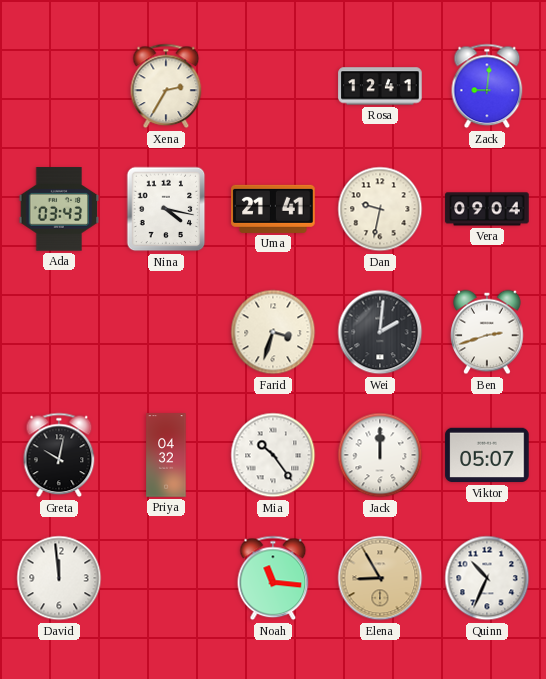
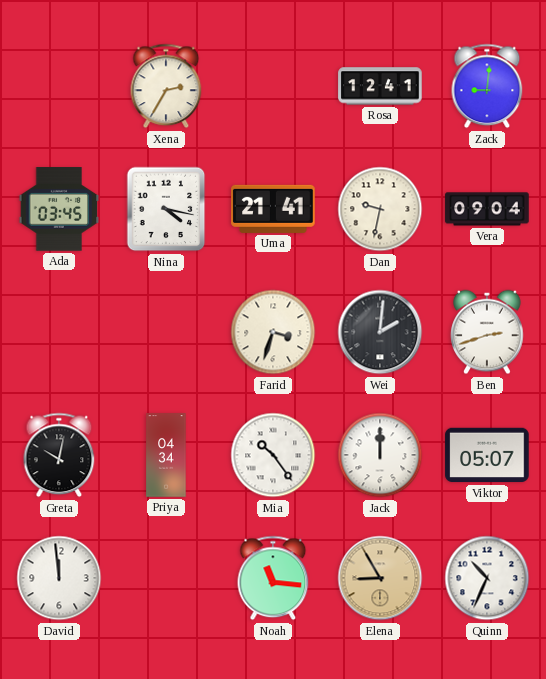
Ada: 03:43 -> 03:45 (59, 209)
Priya: 04:32 -> 04:34 (166, 455)
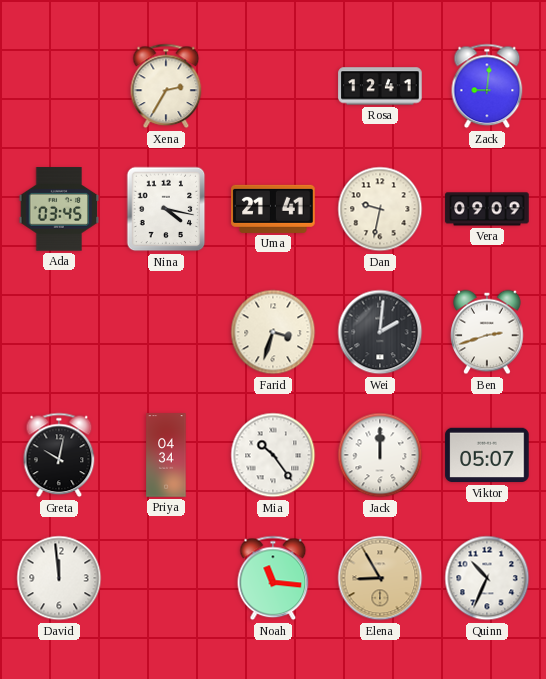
Vera: 09:04 -> 09:09 (487, 209)
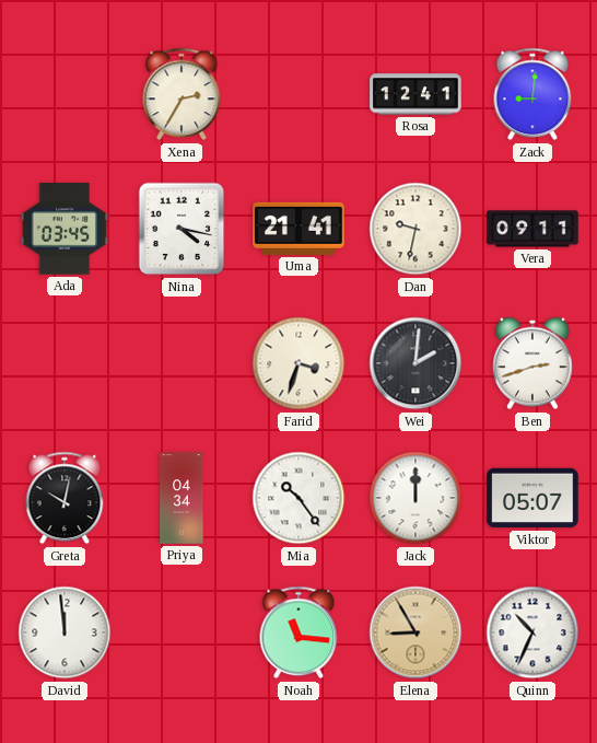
Vera: 09:09 -> 09:11 (532, 229)
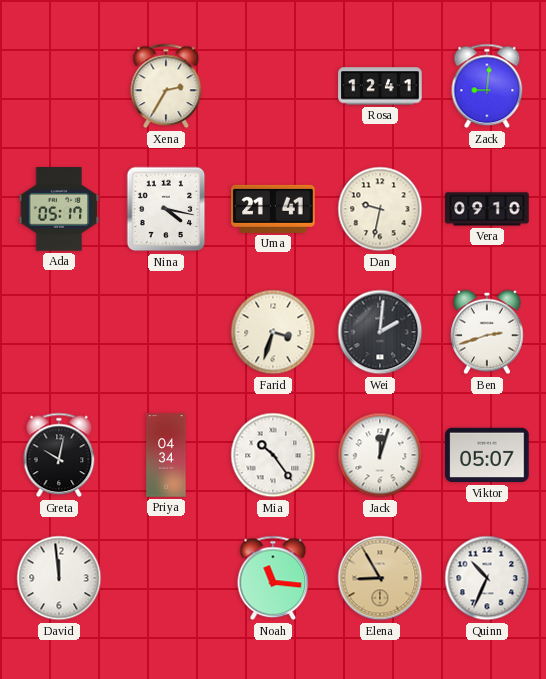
Ada: 03:45 -> 05:17 (59, 209)
Vera: 09:11 -> 09:10 (487, 209)
Jack: 12:00 -> 12:03 (380, 455)
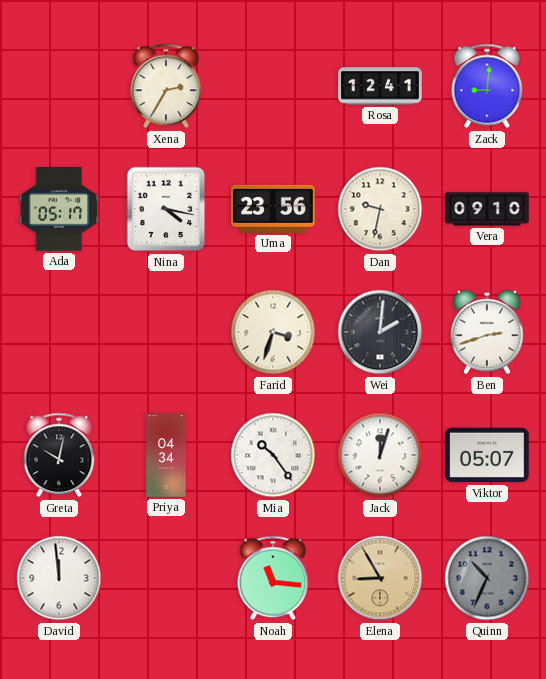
Uma: 21:41 -> 23:56 (273, 209)
Quinn dial: white -> grey (487, 578)
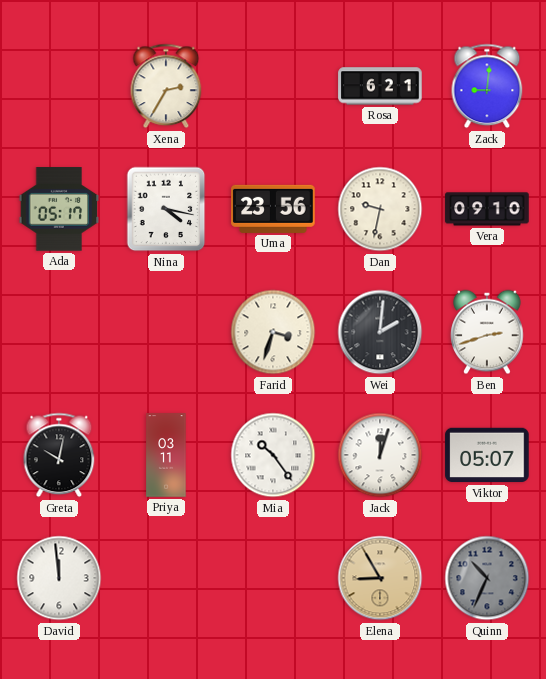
Rosa: 12:41 -> 6:21 (380, 86)
Priya: 04:34 -> 03:11 (166, 455)
Noah: 11:16 -> none (273, 578)
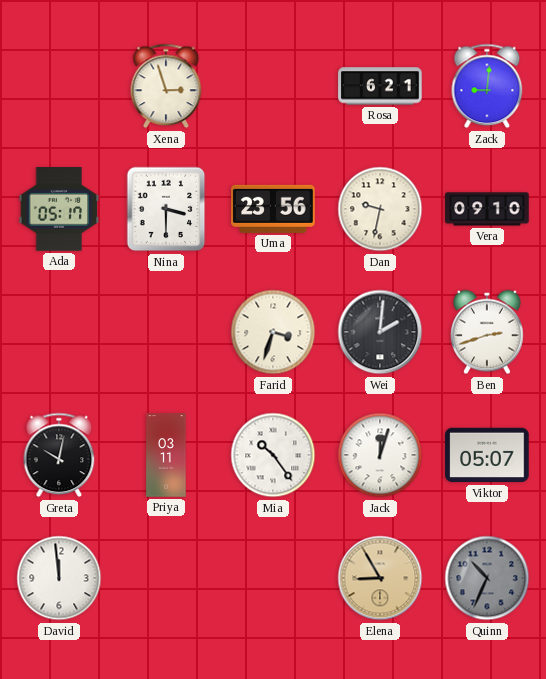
Xena: 2:35 -> 2:57 (166, 86)
Nina: 4:17 -> 3:30 (166, 209)
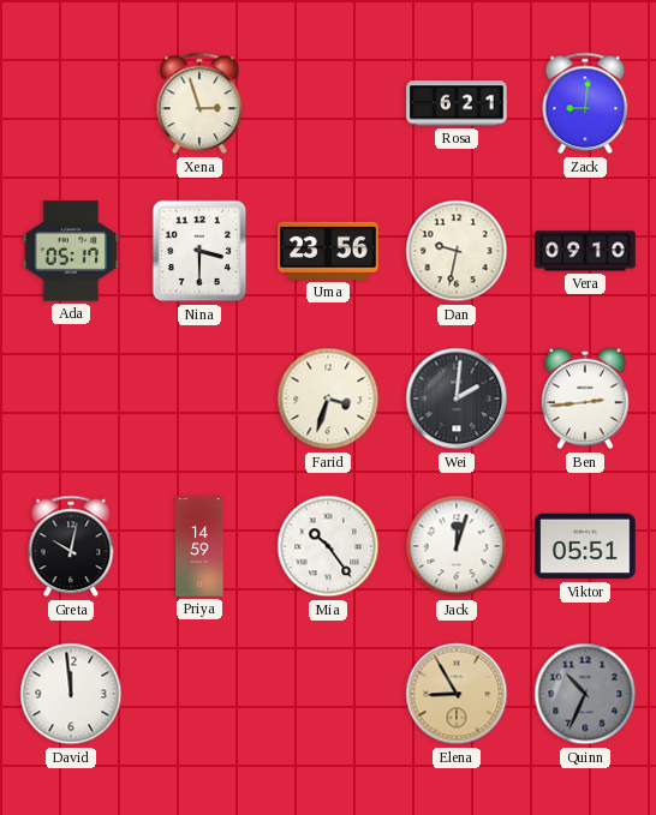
Ben: 2:42 -> 2:44 (585, 398)
Priya: 03:11 -> 14:59 (199, 546)
Viktor: 05:07 -> 05:51 (585, 546)
